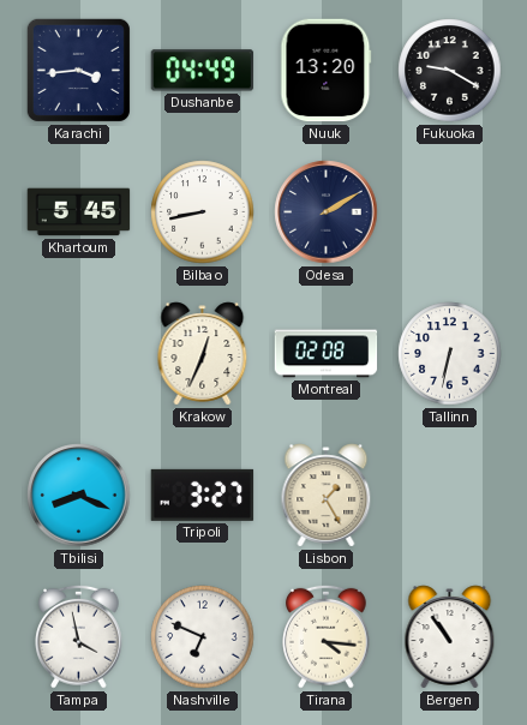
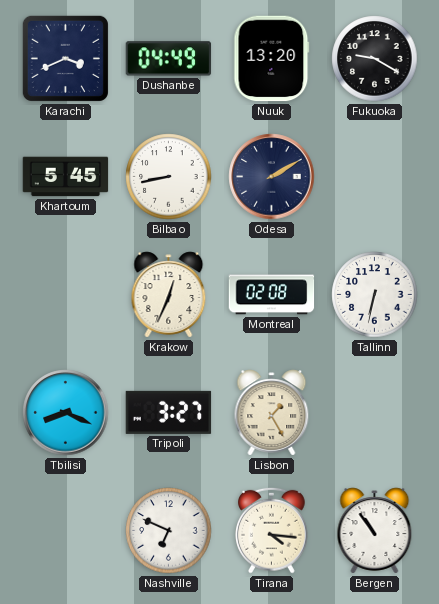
Karachi: 3:44 -> 3:41 (65, 58)
Tampa: 3:58 -> none (79, 636)
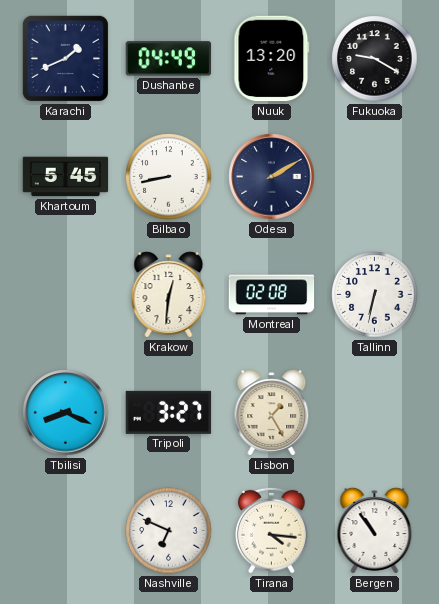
Karachi: 3:41 -> 1:41 (65, 58)
Krakow: 12:34 -> 12:31 (169, 295)
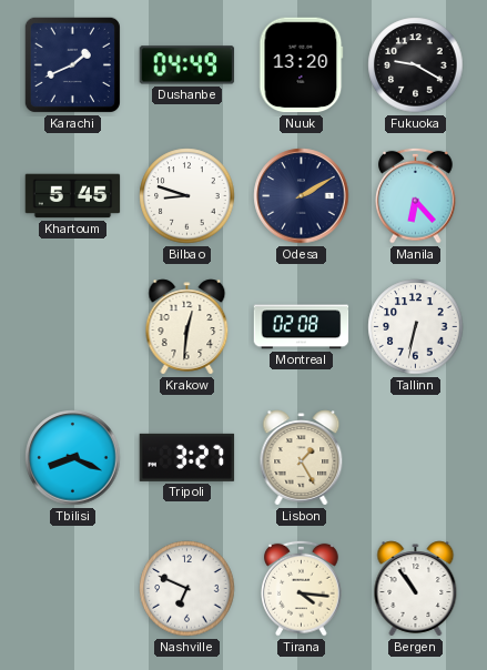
Bilbao: 8:43 -> 8:48 (187, 196)
Manila: none -> 6:23 (416, 195)
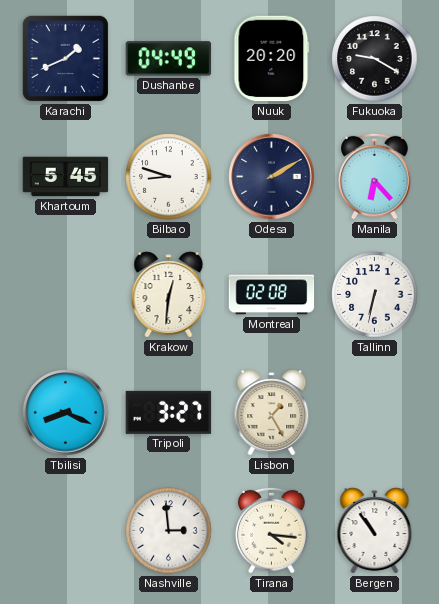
Nuuk: 13:20 -> 20:20 (272, 59)
Nashville: 6:49 -> 2:59 (169, 531)
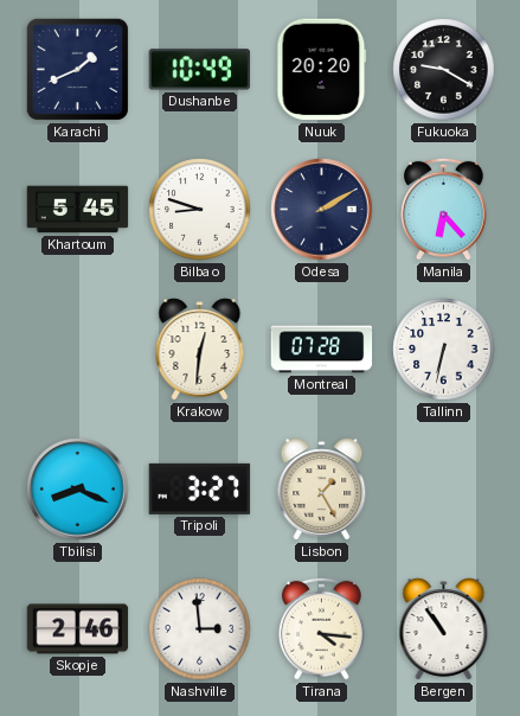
Dushanbe: 04:49 -> 10:49 (200, 70)
Montreal: 02:08 -> 07:28 (322, 350)
Skopje: none -> 2:46 (78, 629)
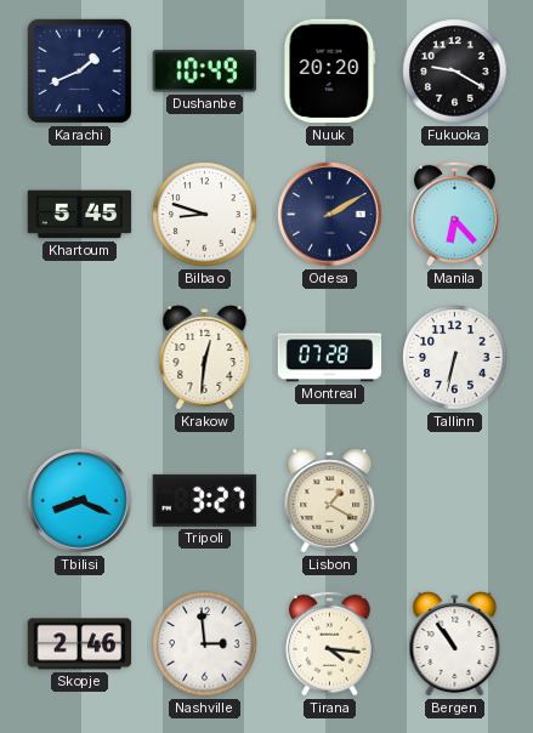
Lisbon: 1:25 -> 1:20 (330, 501)
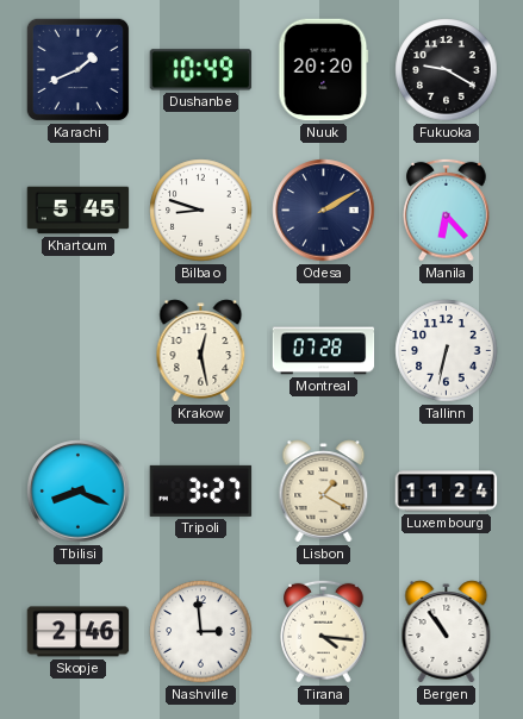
Krakow: 12:31 -> 12:28 (201, 351)
Luxembourg: none -> 11:24 (447, 492)
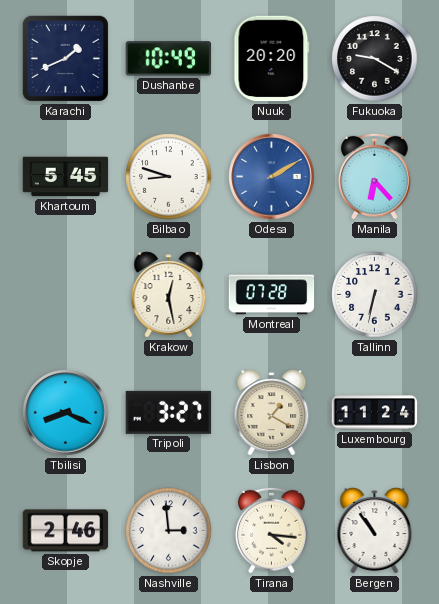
Odesa dial: navy -> blue (272, 177)
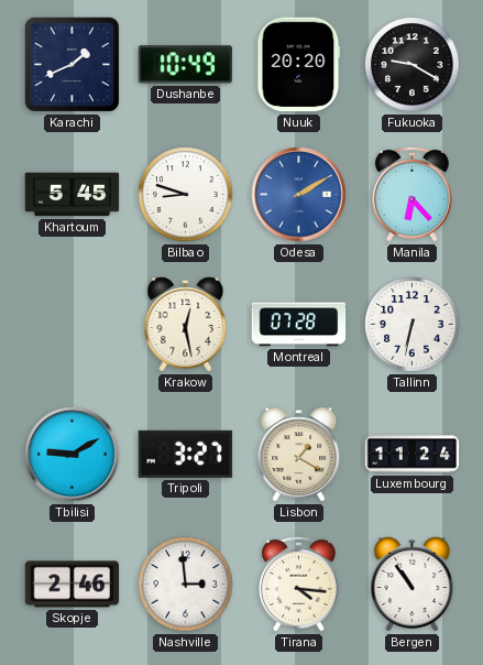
Tbilisi: 8:19 -> 9:10 (73, 455)
